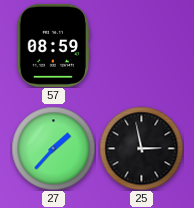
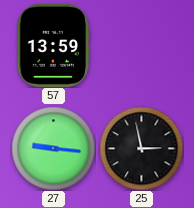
57: 08:59 -> 13:59 (53, 45)
27: 1:37 -> 9:16 (53, 148)
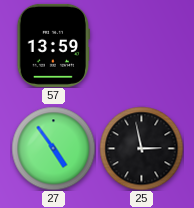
27: 9:16 -> 4:54 (53, 148)
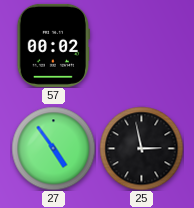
57: 13:59 -> 00:02 (53, 45)
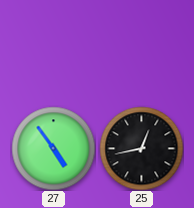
57: 00:02 -> none (53, 45)
25: 2:58 -> 12:43 (141, 148)
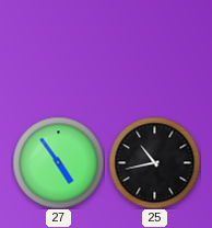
25: 12:43 -> 10:43 (154, 162)
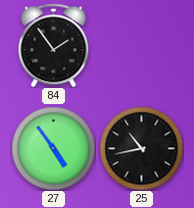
84: none -> 1:54 (54, 45)
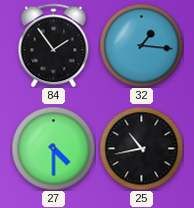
32: none -> 1:16 (141, 45)
27: 4:54 -> 4:30 (53, 148)
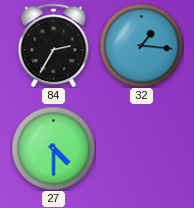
84: 1:54 -> 2:35 (54, 45)
25: 10:43 -> none (141, 148)
